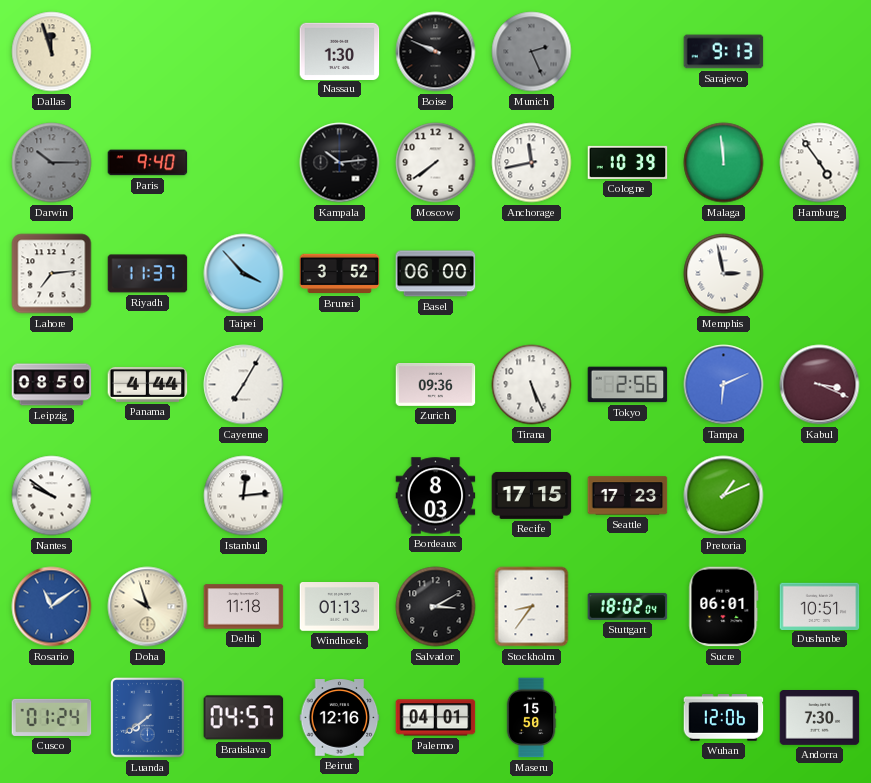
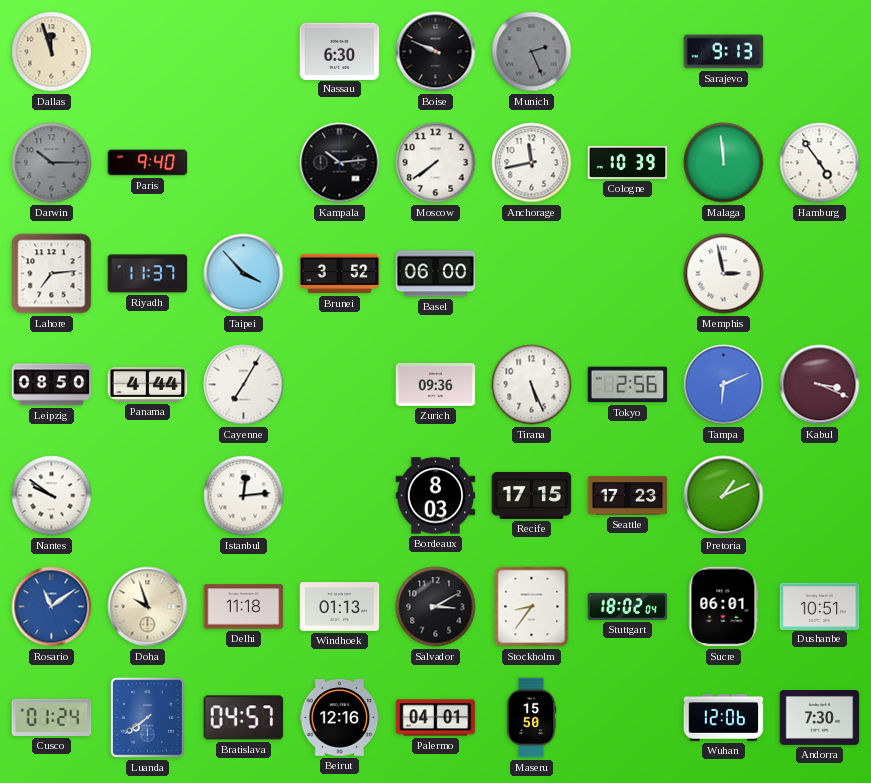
Nassau: 1:30 -> 6:30 (340, 51)
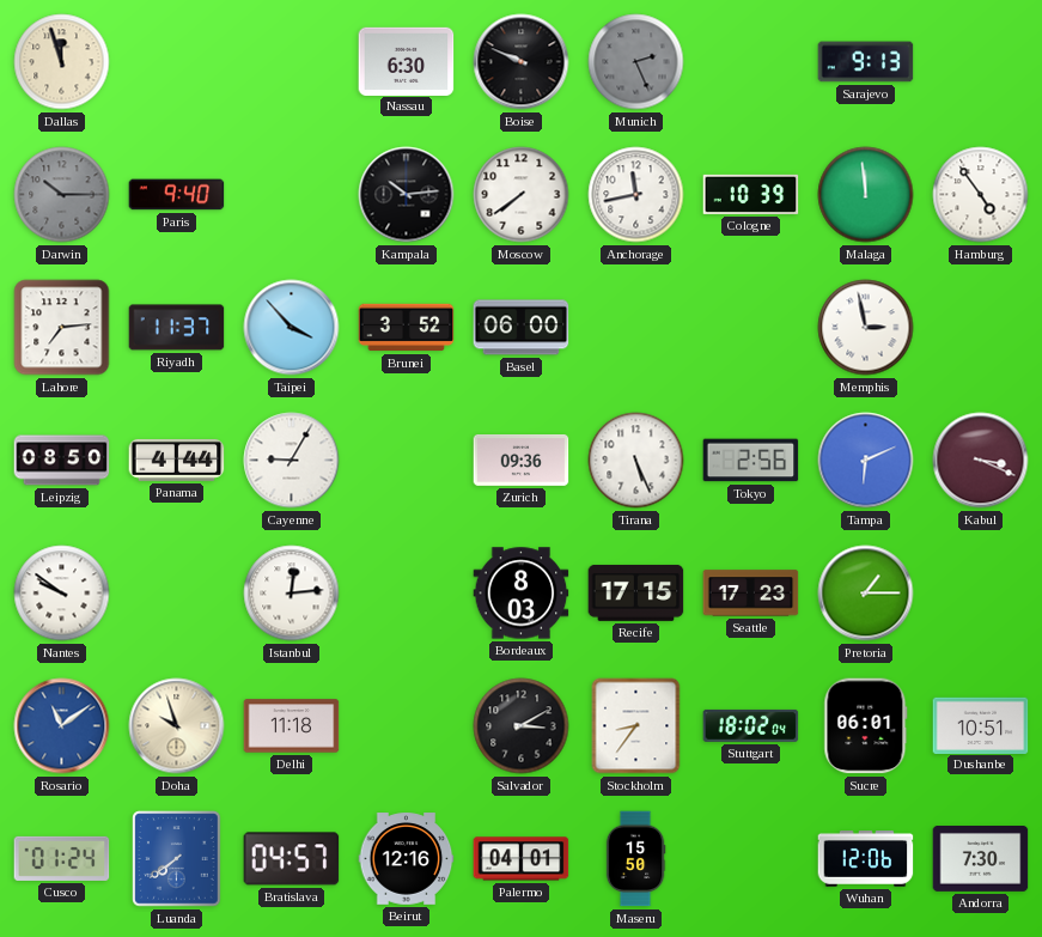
Cayenne: 7:05 -> 9:05 (292, 461)
Pretoria: 1:11 -> 1:15 (866, 594)
Windhoek: 01:13 -> none (340, 607)
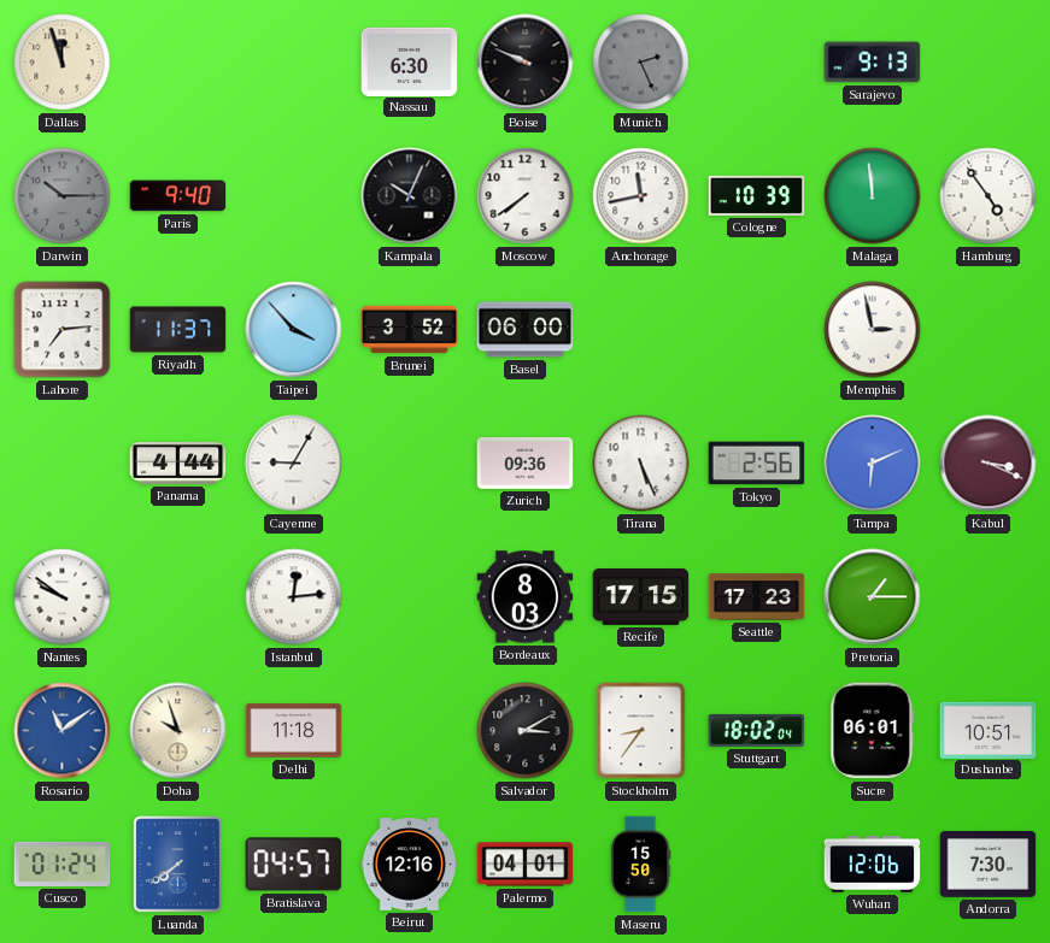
Kampala: 10:14 -> 10:04 (410, 196)
Leipzig: 08:50 -> none (62, 461)
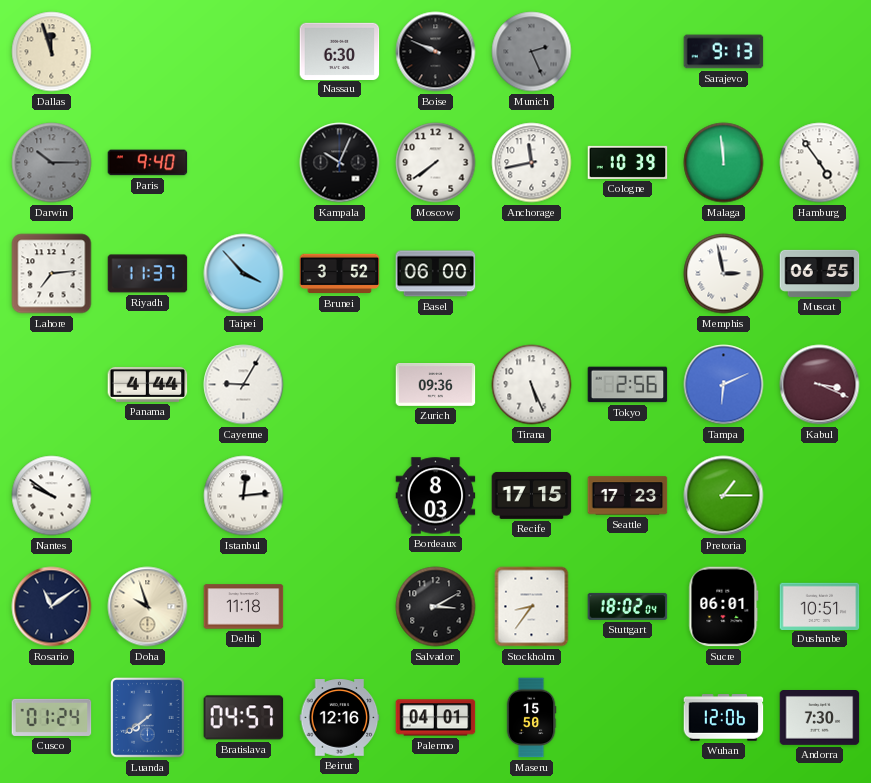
Muscat: none -> 06:55 (820, 273)
Rosario dial: blue -> navy (52, 607)
